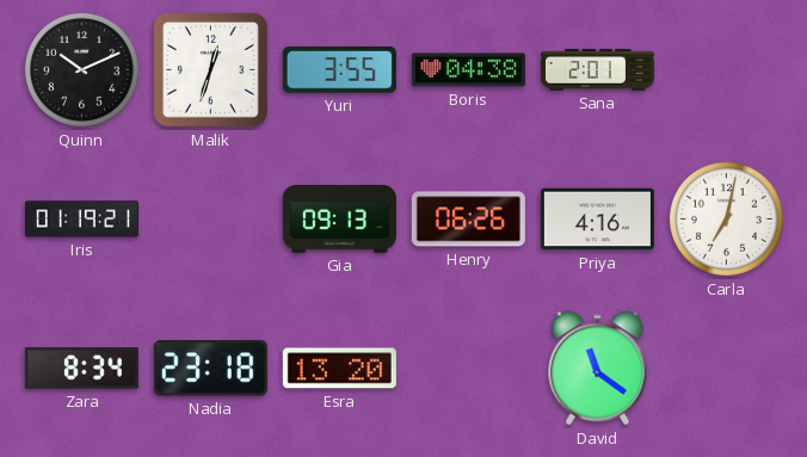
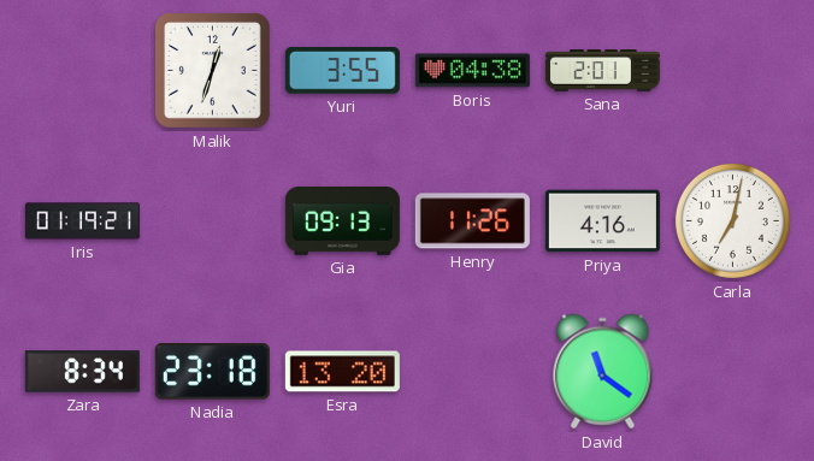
Quinn: 10:11 -> none (81, 69)
Henry: 06:26 -> 11:26 (472, 221)
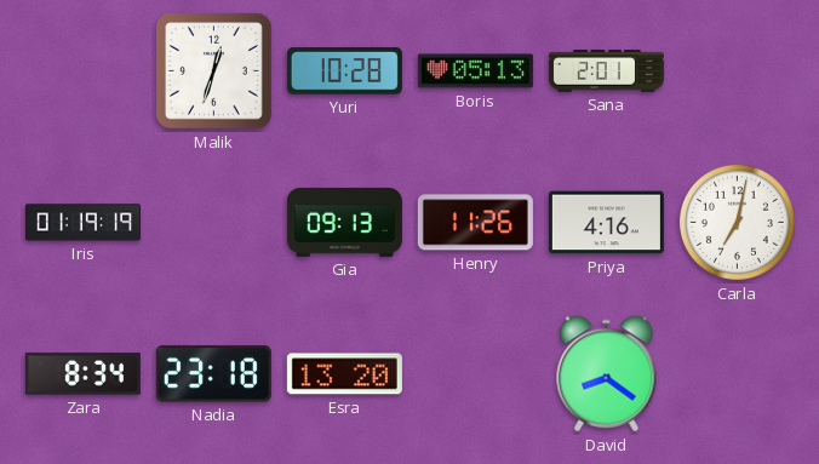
Yuri: 3:55 -> 10:28 (344, 71)
Boris: 04:38 -> 05:13 (475, 71)
Iris: 01:19:21 -> 01:19:19 (82, 223)
David: 11:21 -> 8:21 (607, 374)
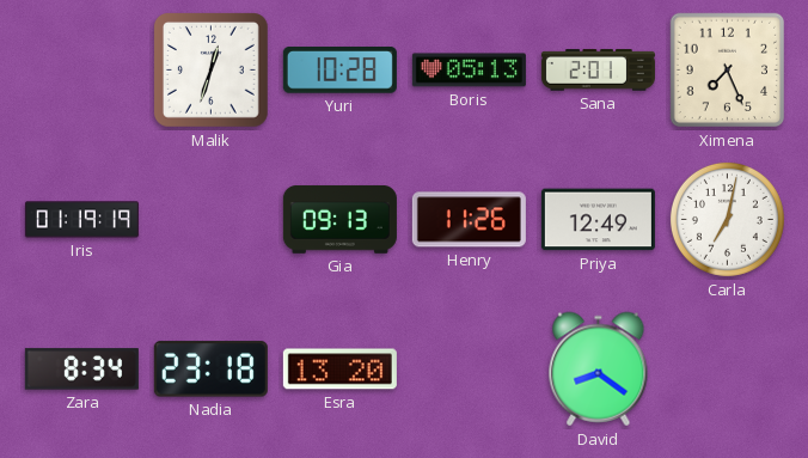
Ximena: none -> 7:26 (728, 71)
Priya: 4:16 -> 12:49 (598, 220)
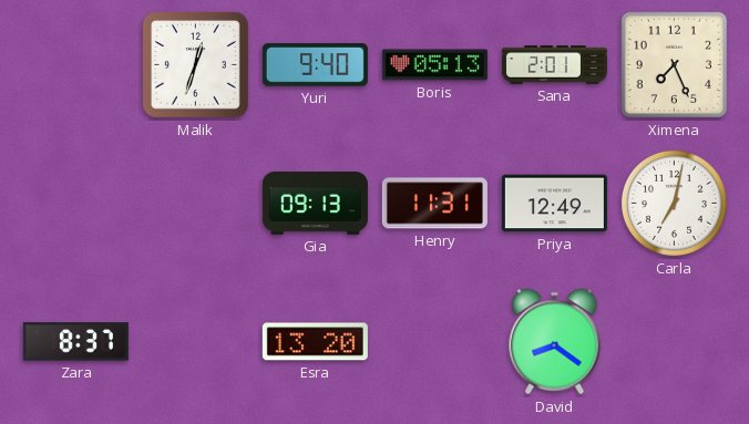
Yuri: 10:28 -> 9:40 (315, 65)
Iris: 01:19 -> none (81, 220)
Henry: 11:26 -> 11:31 (434, 204)
Zara: 8:34 -> 8:37 (75, 342)
Nadia: 23:18 -> none (210, 370)
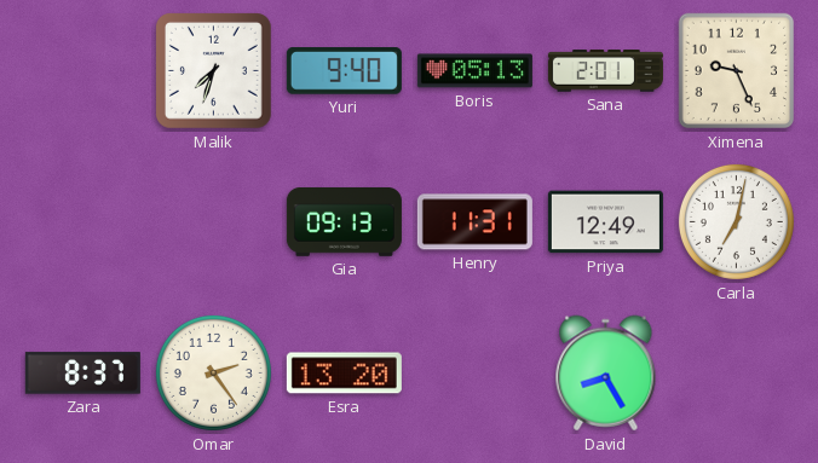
Malik: 12:33 -> 7:33 (213, 70)
Ximena: 7:26 -> 9:26 (737, 71)
Omar: none -> 2:24 (213, 372)
David: 8:21 -> 8:25 (606, 374)
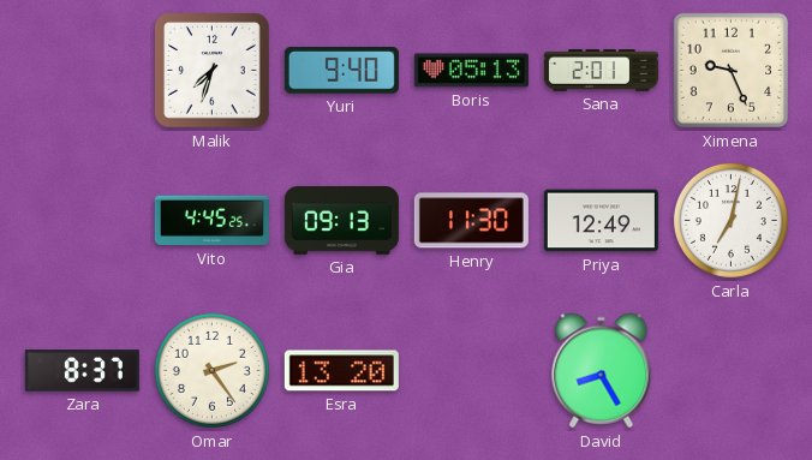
Vito: none -> 4:45 (211, 221)
Henry: 11:31 -> 11:30 (471, 221)
